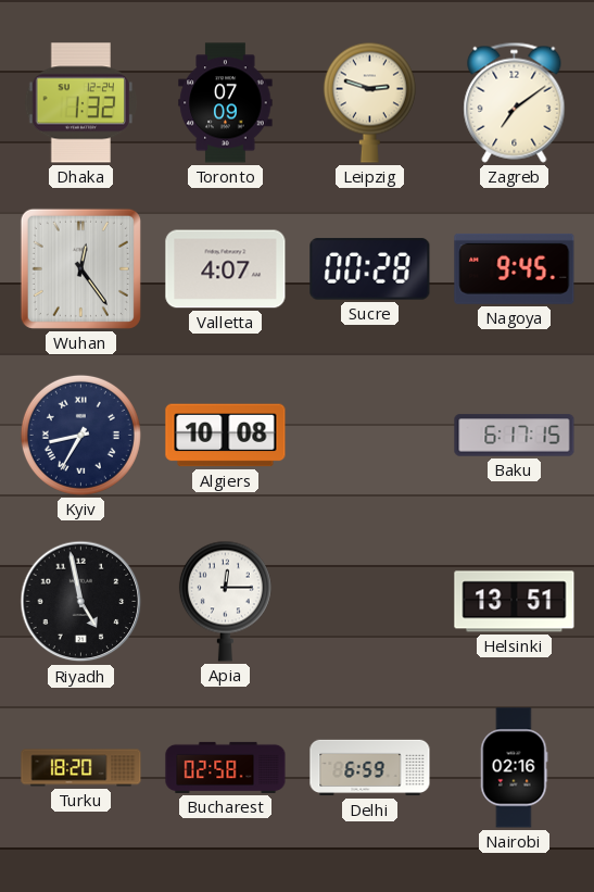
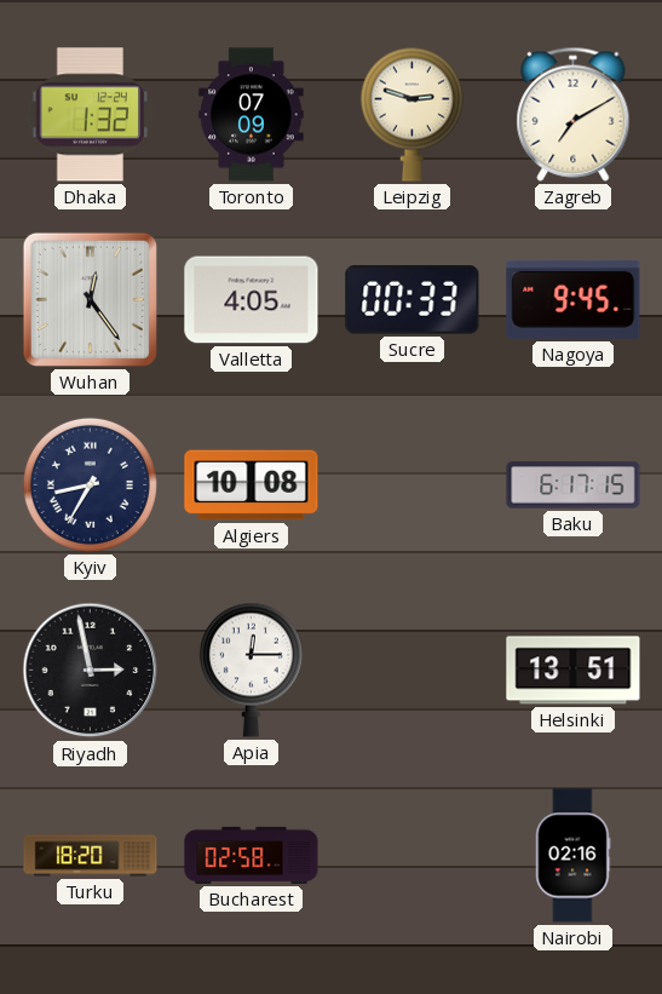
Zagreb: 7:09 -> 7:10 (574, 114)
Valletta: 4:07 -> 4:05 (252, 300)
Sucre: 00:28 -> 00:33 (413, 300)
Riyadh: 4:58 -> 2:58 (91, 671)
Delhi: 6:59 -> none (370, 768)
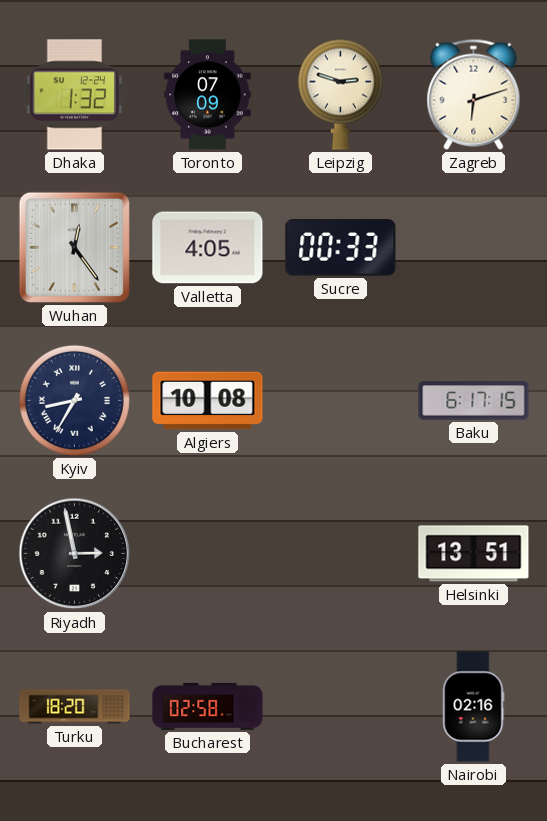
Zagreb: 7:10 -> 6:12 (474, 94)
Nagoya: 9:45 -> none (574, 299)
Apia: 12:15 -> none (251, 670)
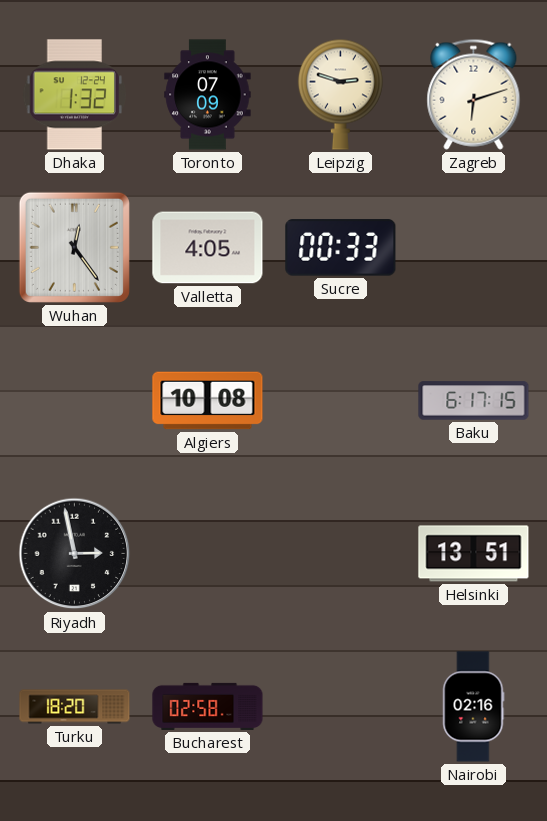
Kyiv: 8:35 -> none (74, 400)
